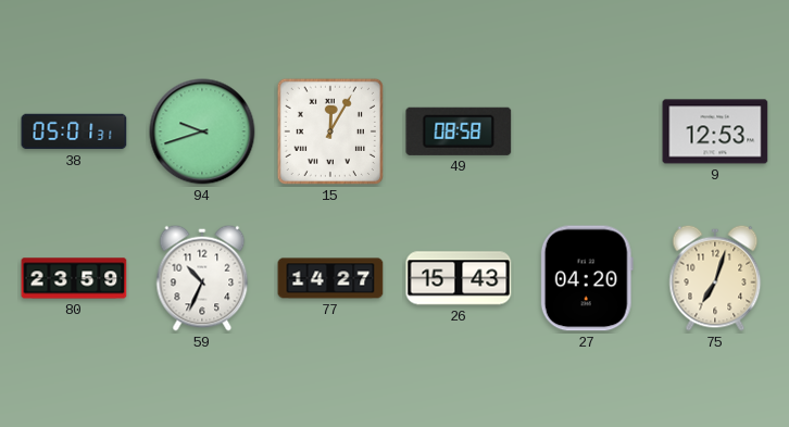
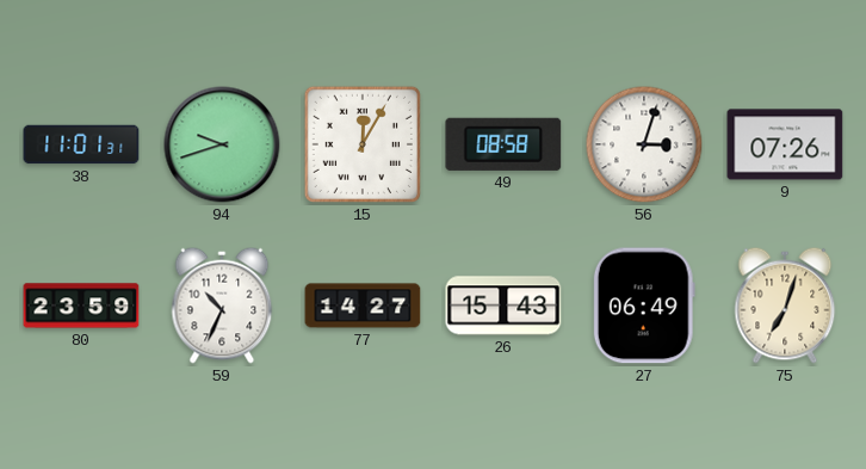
38: 05:01 -> 11:01 (81, 144)
56: none -> 3:03 (644, 144)
9: 12:53 -> 07:26 (785, 144)
27: 04:20 -> 06:49 (644, 306)
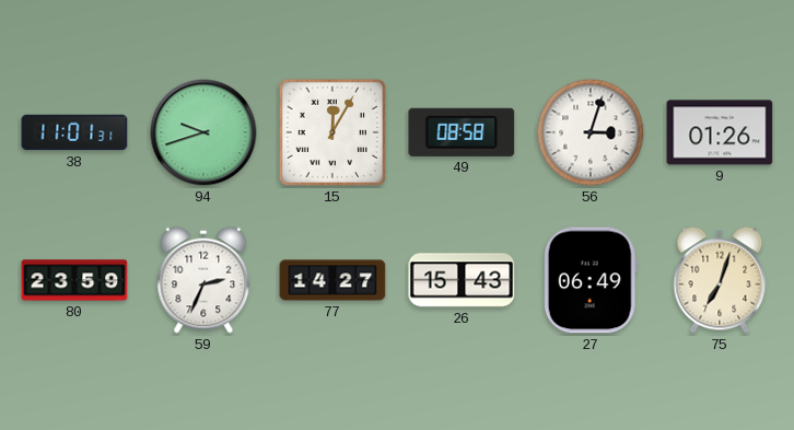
9: 07:26 -> 01:26 (720, 132)
59: 10:34 -> 2:34 (203, 280)
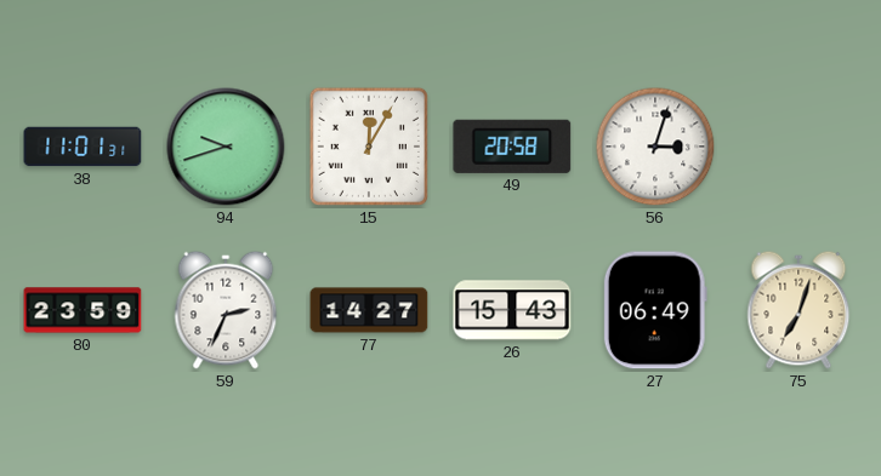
49: 08:58 -> 20:58 (512, 147)
9: 01:26 -> none (720, 132)
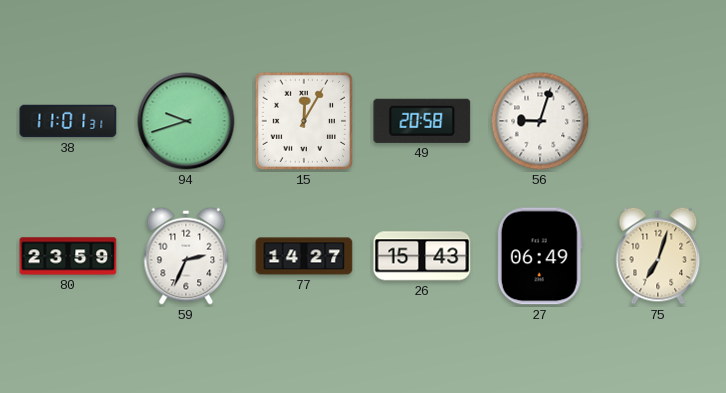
56: 3:03 -> 9:03 (540, 121)
